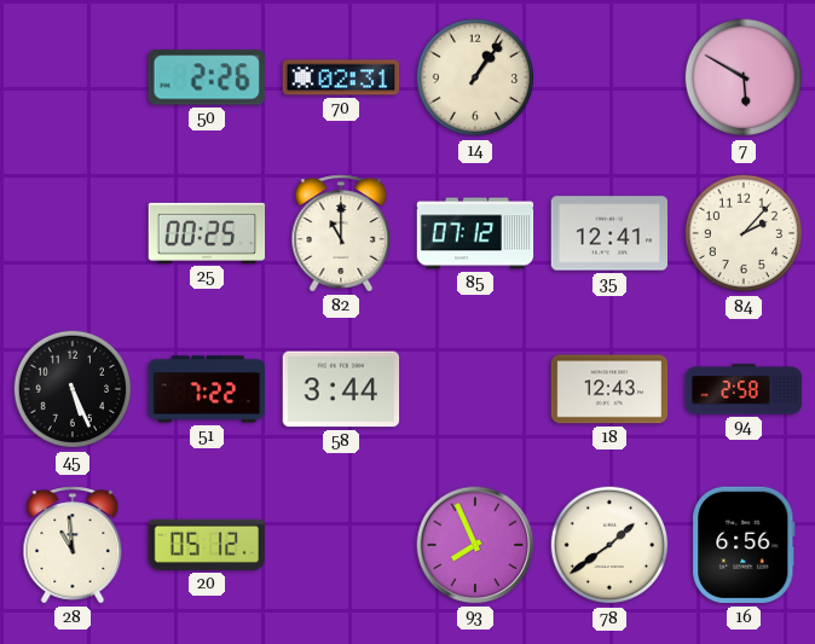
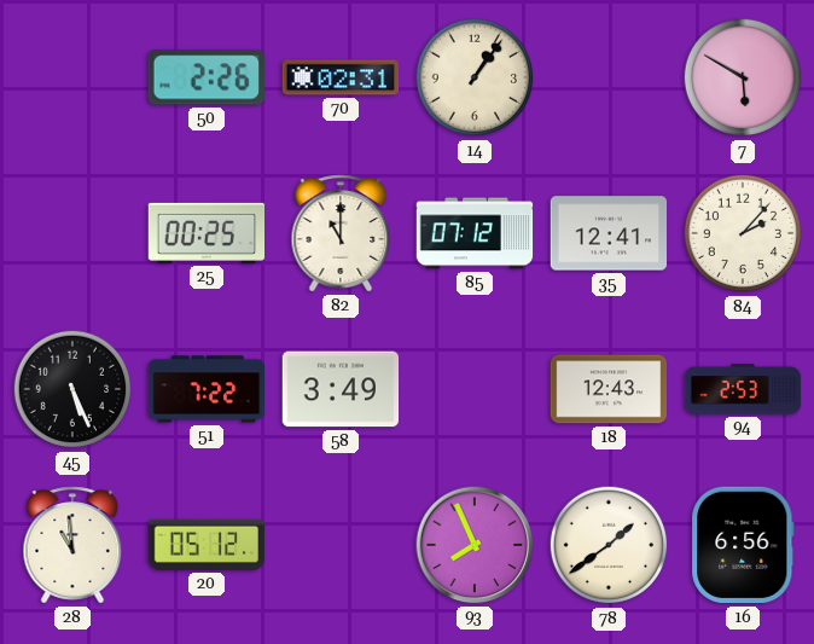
58: 3:44 -> 3:49 (341, 389)
94: 2:58 -> 2:53 (743, 389)
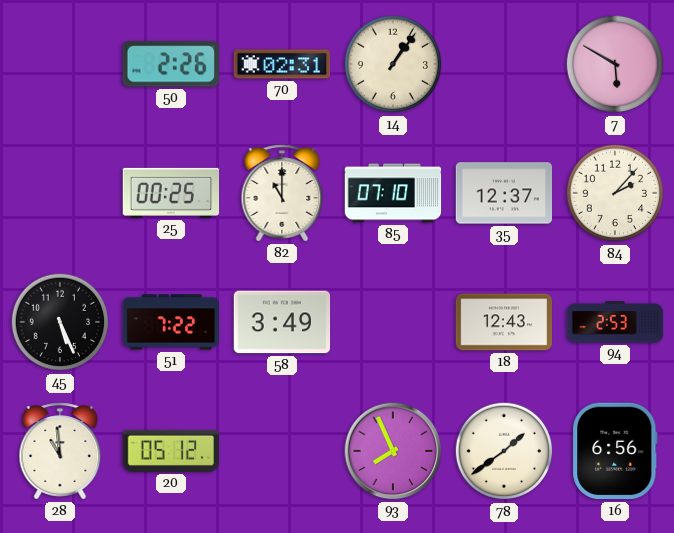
85: 07:12 -> 07:10 (393, 193)
35: 12:41 -> 12:37 (504, 193)
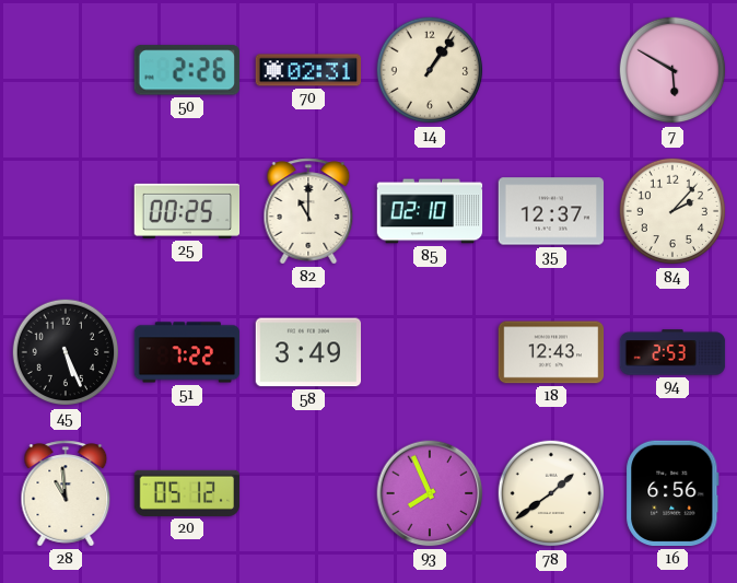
85: 07:10 -> 02:10 (430, 211)
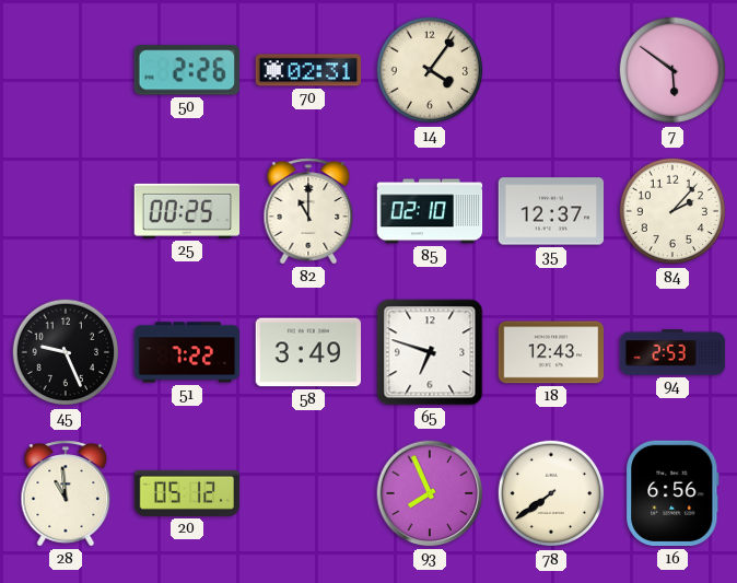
14: 1:06 -> 4:06 (430, 70)
7: 5:50 -> 5:51 (672, 70)
45: 5:26 -> 9:26 (66, 352)
65: none -> 6:48 (430, 352)
78: 1:39 -> 7:39 (551, 493)
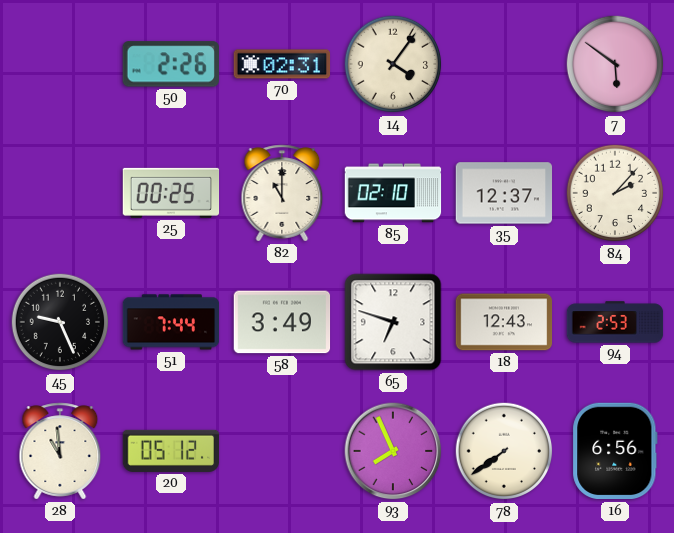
51: 7:22 -> 7:44 (171, 322)
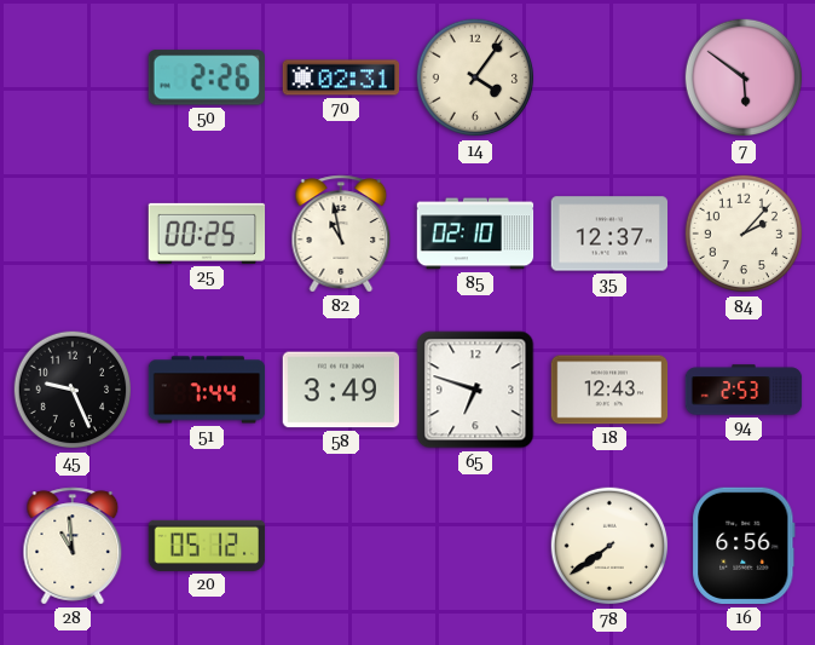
82: 11:00 -> 10:58 (341, 234)
93: 7:56 -> none (393, 451)
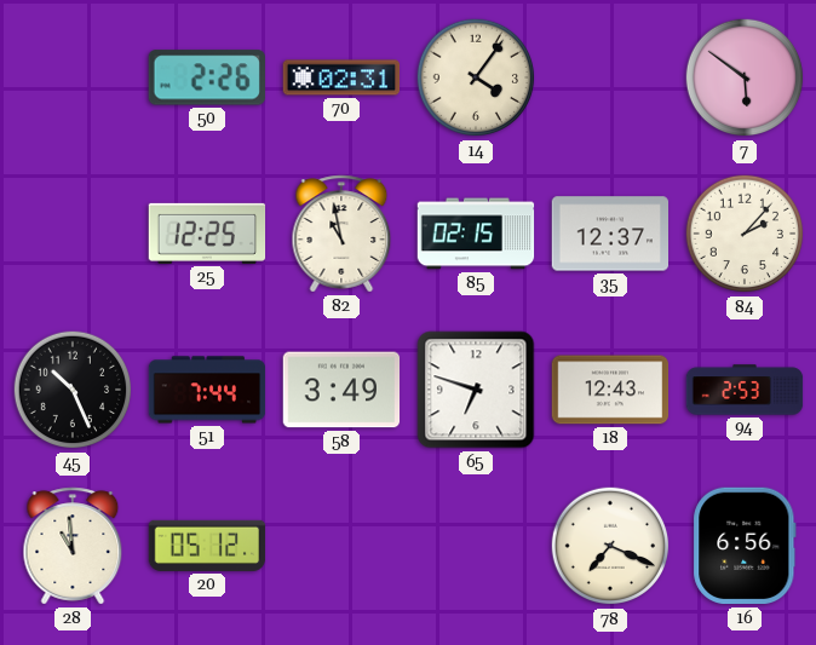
25: 00:25 -> 12:25 (207, 234)
85: 02:10 -> 02:15 (476, 234)
45: 9:26 -> 10:26 (73, 390)
78: 7:39 -> 7:19 (610, 546)
